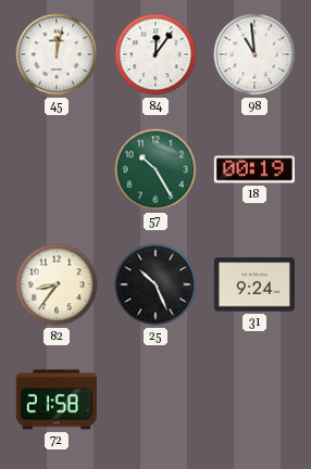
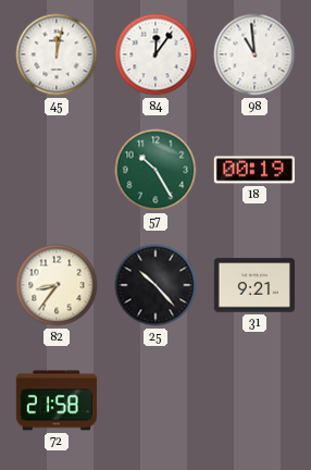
25: 10:26 -> 10:23 (155, 285)
31: 9:24 -> 9:21 (254, 285)
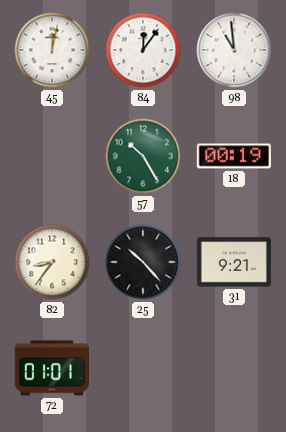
72: 21:58 -> 01:01 (52, 368)
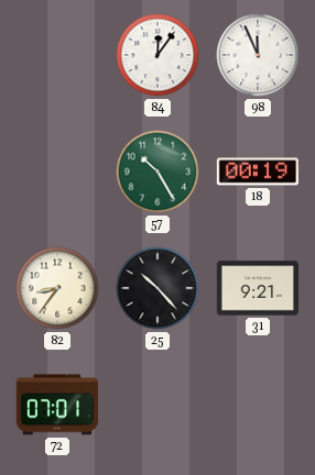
45: 12:02 -> none (52, 50)
98: 10:59 -> 11:56 (258, 55)
72: 01:01 -> 07:01 (57, 405)
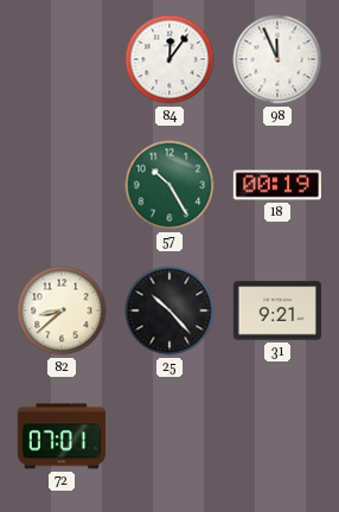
82: 8:36 -> 8:38 (62, 311)
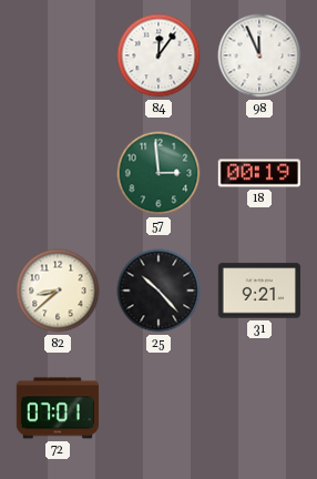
57: 10:25 -> 2:59 (158, 173)
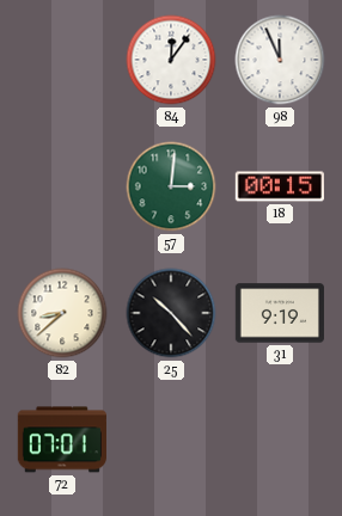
57: 2:59 -> 3:01 (171, 186)
18: 00:19 -> 00:15 (280, 186)
31: 9:21 -> 9:19 (280, 313)
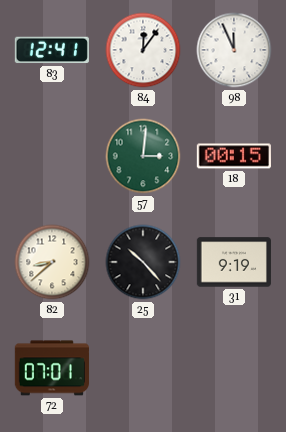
83: none -> 12:41 (52, 50)
